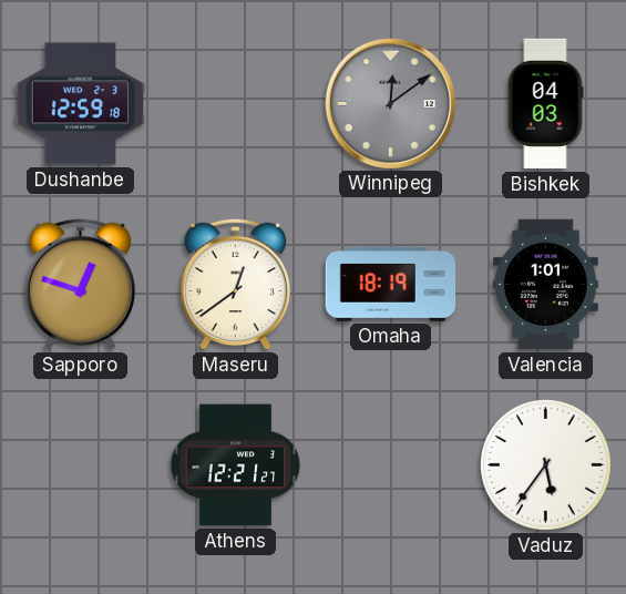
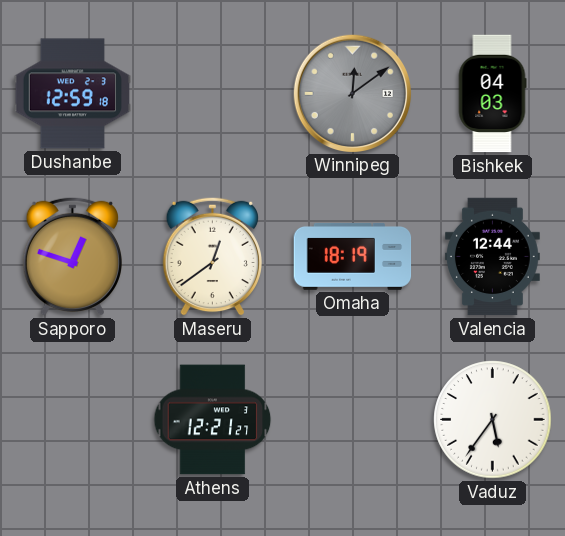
Valencia: 1:01 -> 12:44 (492, 257)
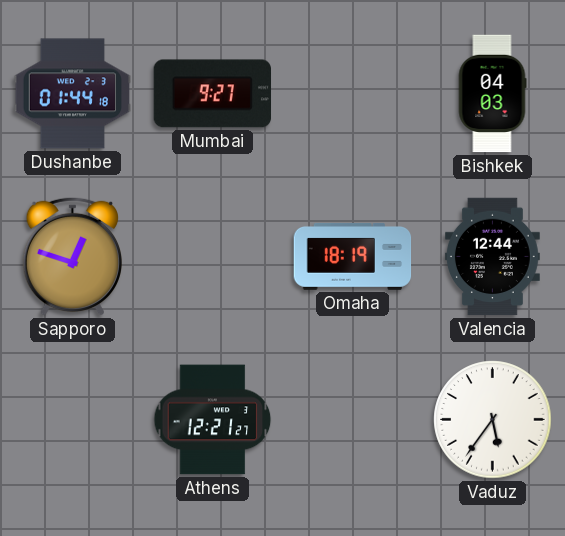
Dushanbe: 12:59 -> 01:44 (73, 94)
Mumbai: none -> 9:27 (212, 94)
Winnipeg: 12:09 -> none (352, 93)
Maseru: 12:39 -> none (212, 256)
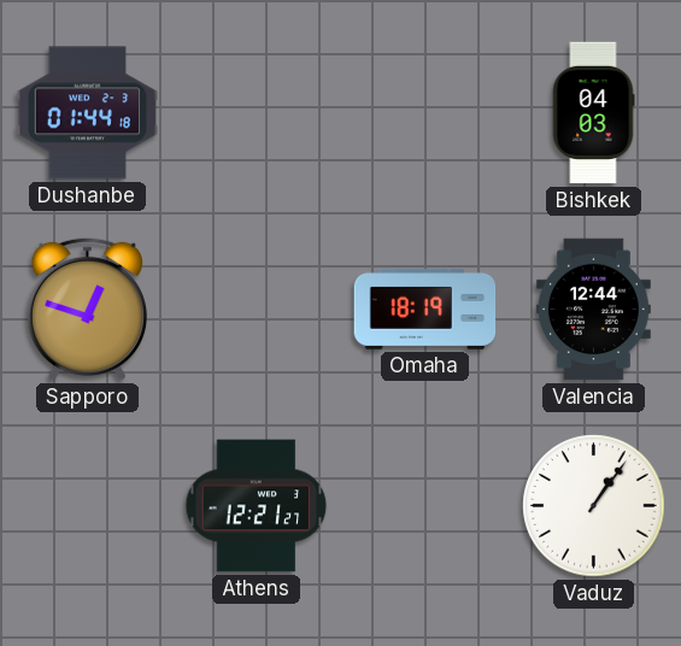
Mumbai: 9:27 -> none (212, 94)
Vaduz: 5:36 -> 1:06 (594, 506)
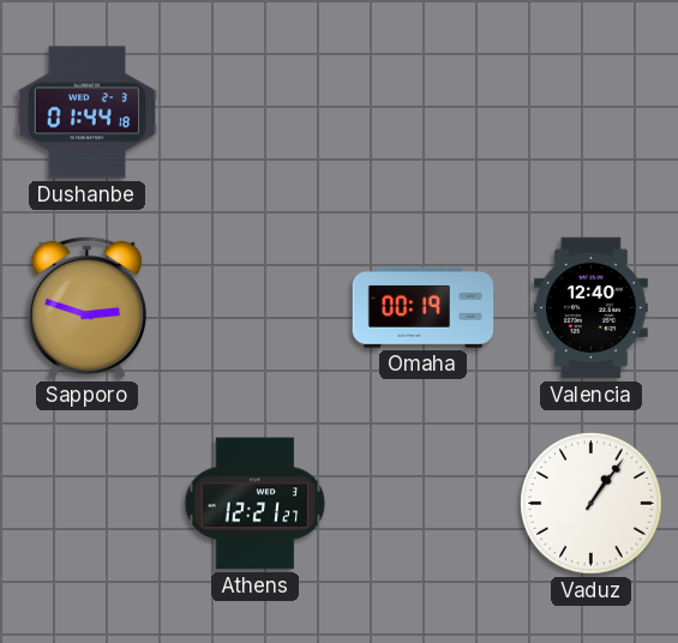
Bishkek: 04:03 -> none (593, 113)
Sapporo: 12:48 -> 2:48 (86, 307)
Omaha: 18:19 -> 00:19 (424, 307)
Valencia: 12:44 -> 12:40 (590, 308)
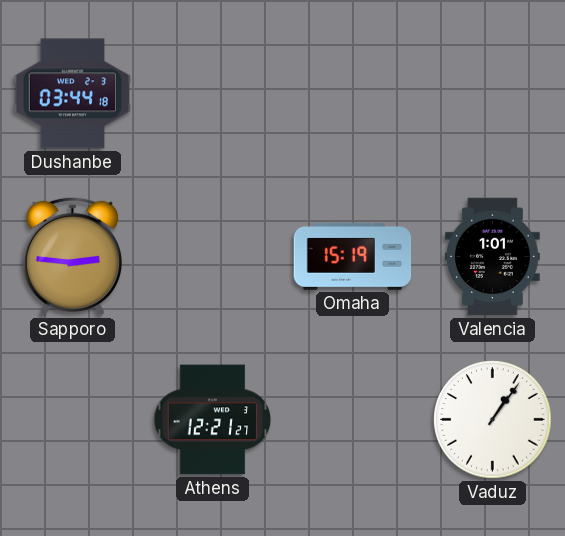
Dushanbe: 01:44 -> 03:44 (73, 94)
Sapporo: 2:48 -> 2:46 (72, 256)
Omaha: 00:19 -> 15:19 (353, 256)
Valencia: 12:40 -> 1:01 (492, 257)
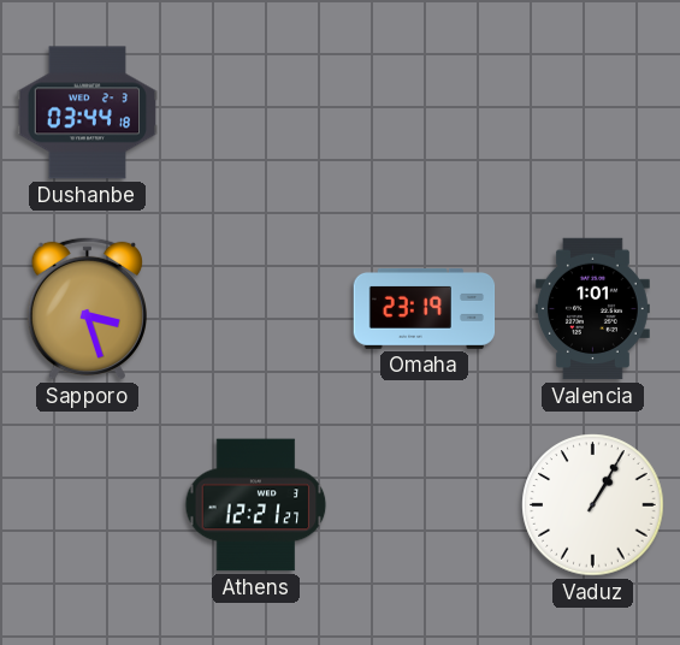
Sapporo: 2:46 -> 3:27 (87, 308)
Omaha: 15:19 -> 23:19 (425, 308)
Vaduz: 1:06 -> 1:05 (593, 505)
